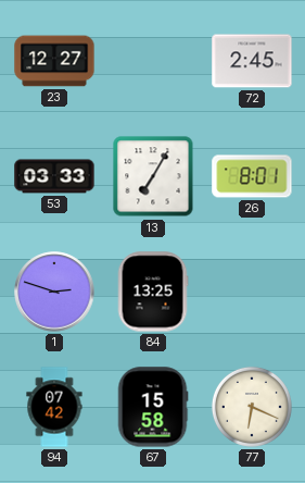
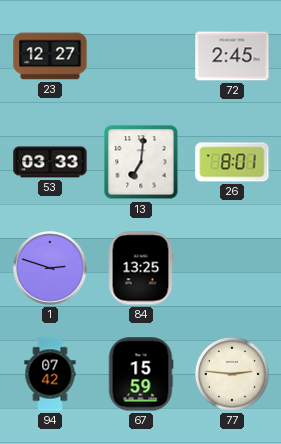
13: 7:05 -> 7:01 (141, 162)
67: 15:58 -> 15:59 (141, 374)
77: 6:19 -> 2:46 (232, 374)
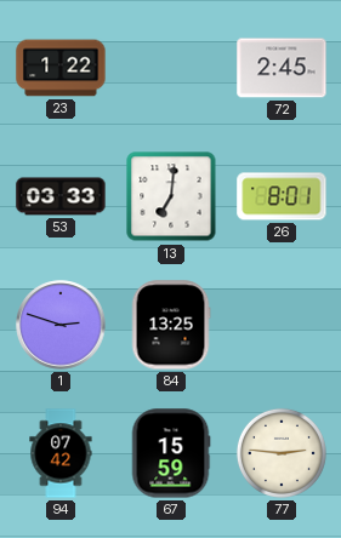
23: 12:27 -> 1:22 (61, 68)
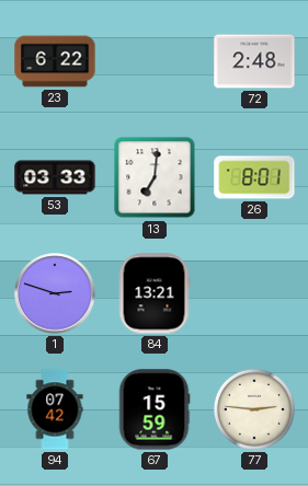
23: 1:22 -> 6:22 (55, 61)
72: 2:45 -> 2:48 (254, 61)
84: 13:25 -> 13:21 (155, 293)
